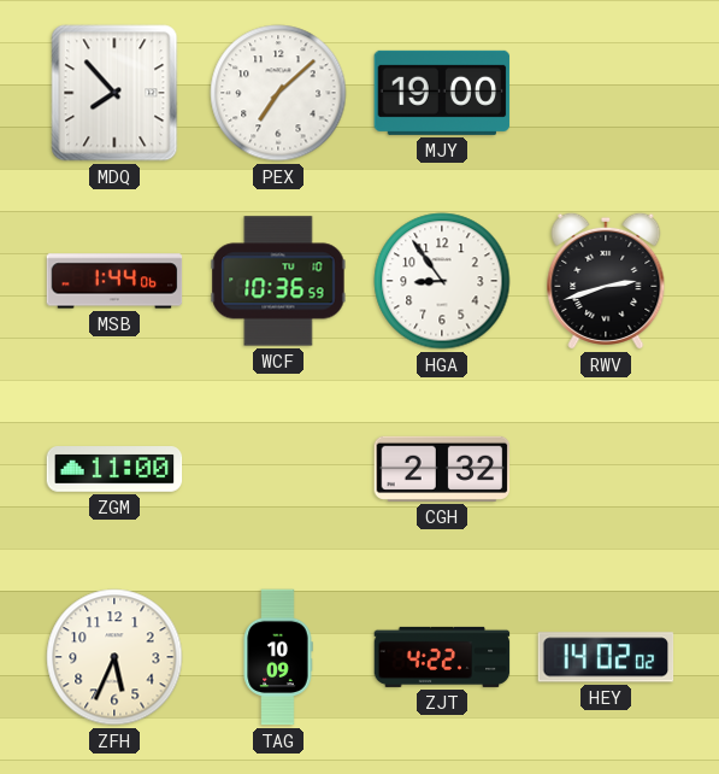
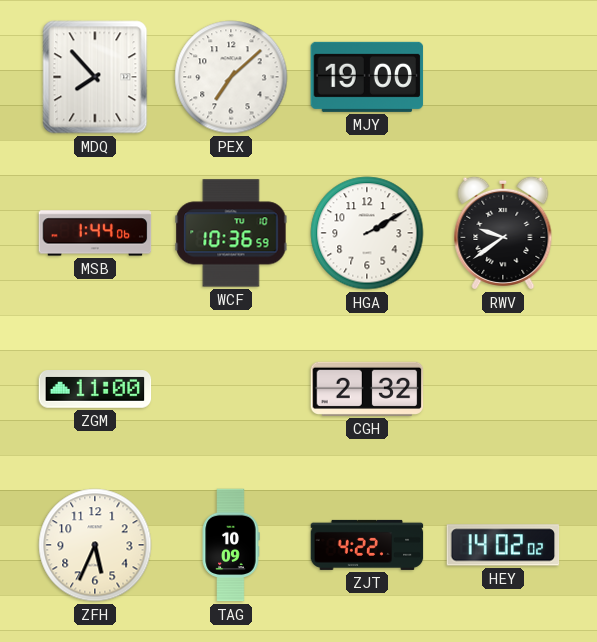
HGA: 8:54 -> 2:10 (367, 233)
RWV: 2:42 -> 9:39 (503, 233)
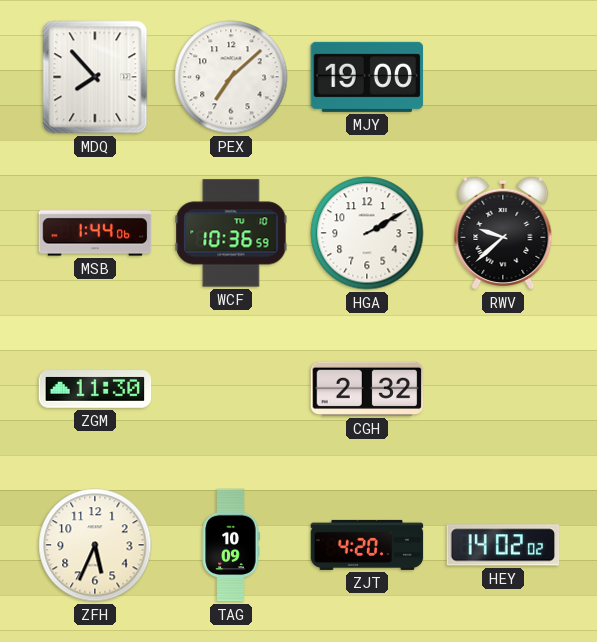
RWV: 9:39 -> 9:38 (503, 233)
ZGM: 11:00 -> 11:30 (95, 389)
ZJT: 4:22 -> 4:20 (367, 545)
